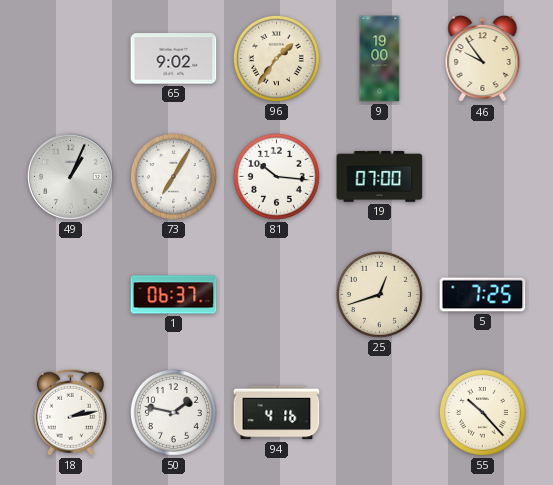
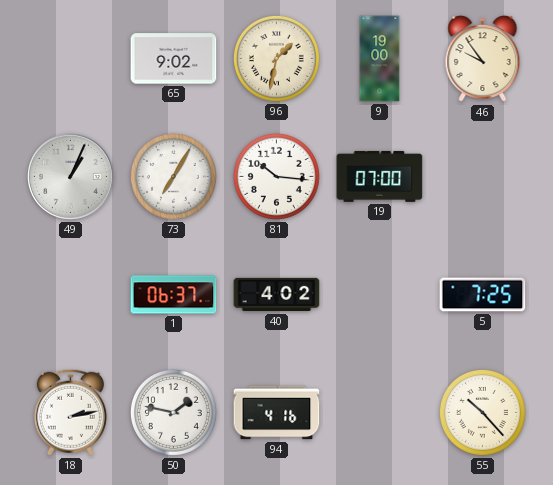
96: 1:36 -> 1:32 (276, 58)
40: none -> 4:02 (277, 295)
25: 12:42 -> none (379, 294)
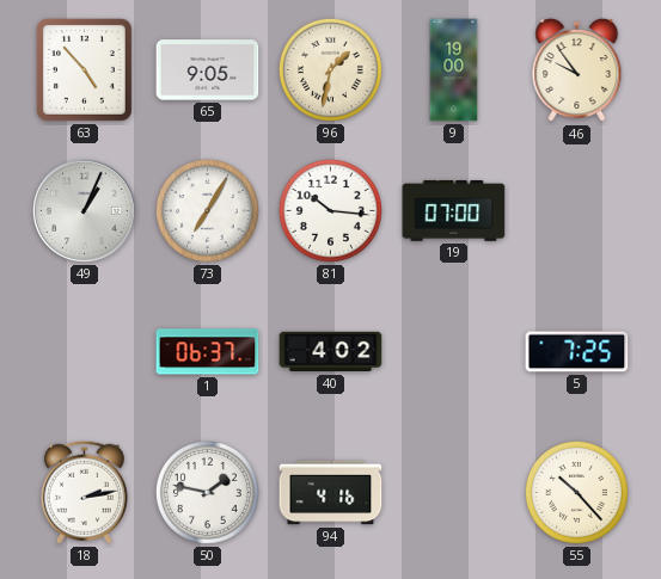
63: none -> 4:53 (84, 69)
65: 9:02 -> 9:05 (208, 70)
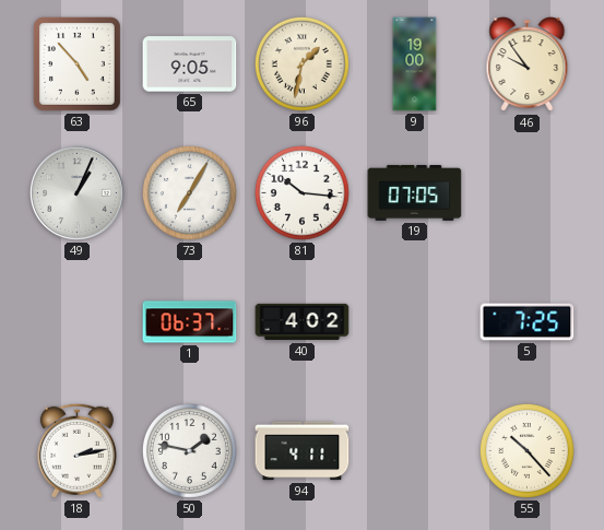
19: 07:00 -> 07:05 (415, 192)
94: 4:16 -> 4:11 (303, 451)
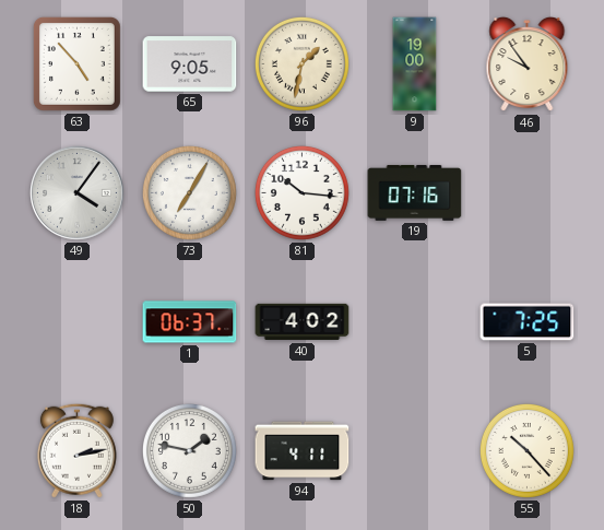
49: 1:04 -> 4:06 (78, 193)
19: 07:05 -> 07:16 (415, 192)
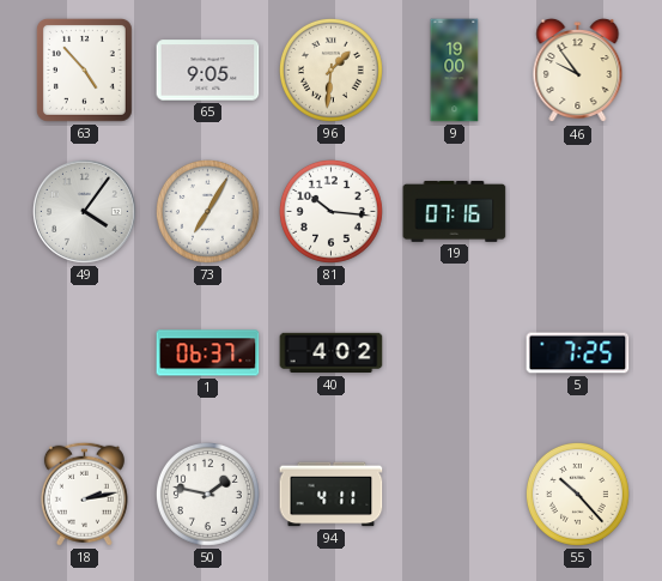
96: 1:32 -> 1:31 (330, 69)
